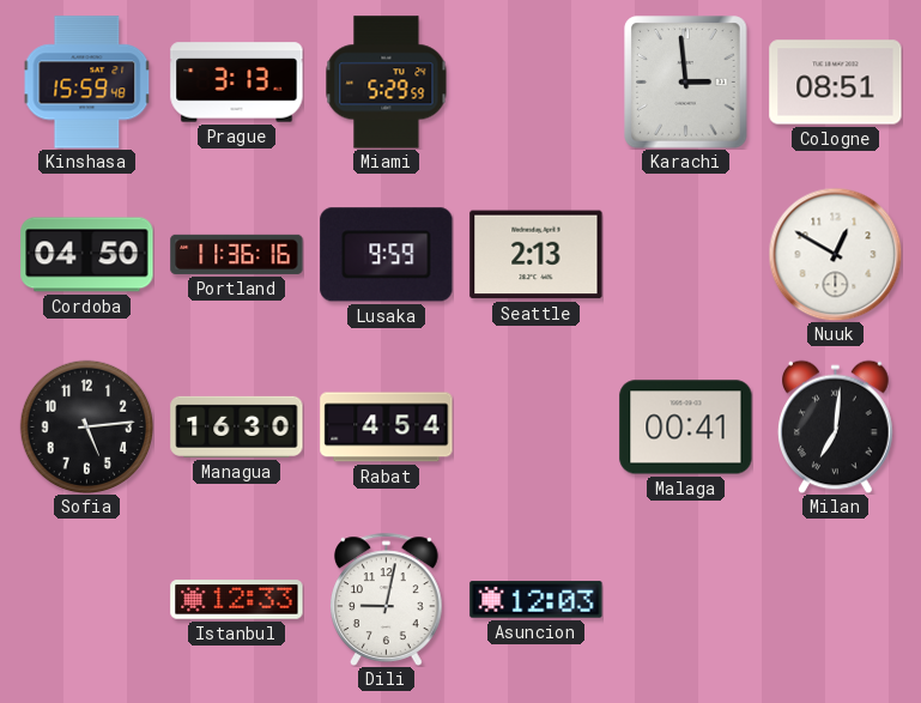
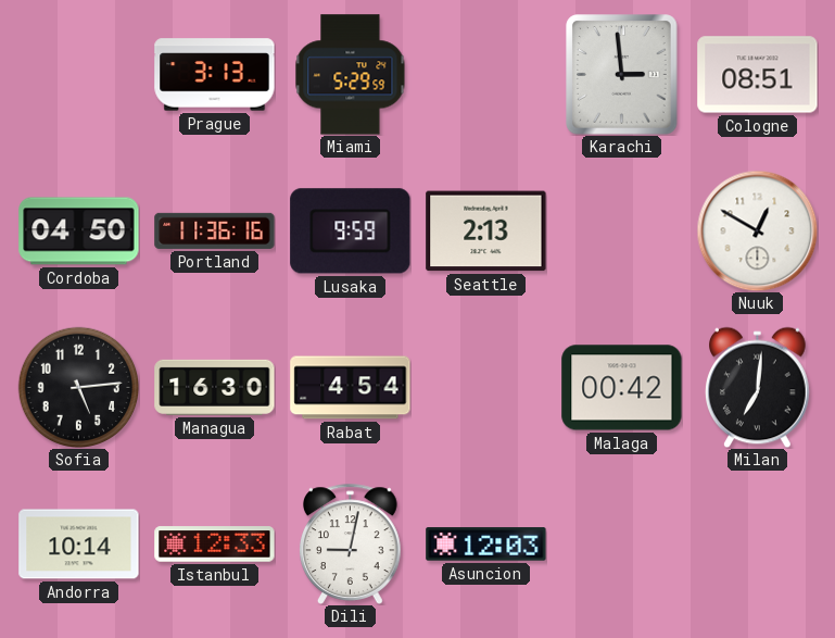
Kinshasa: 15:59 -> none (87, 83)
Malaga: 00:41 -> 00:42 (622, 388)
Andorra: none -> 10:14 (79, 545)
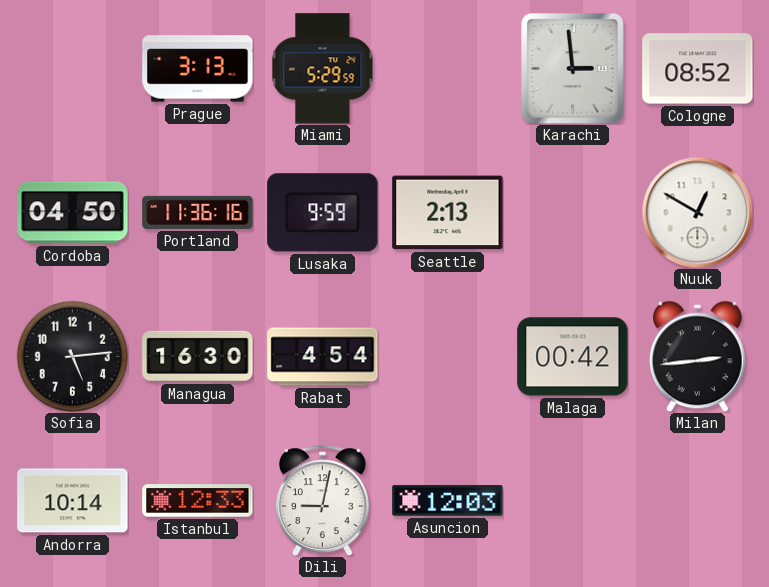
Cologne: 08:51 -> 08:52 (698, 69)
Milan: 7:01 -> 2:44 (698, 356)
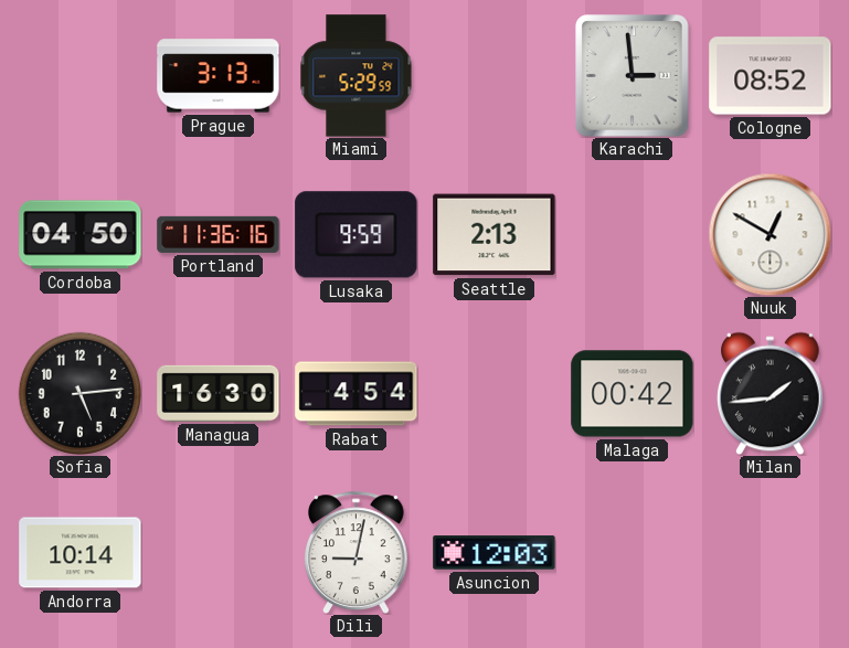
Milan: 2:44 -> 1:44 (771, 393)
Istanbul: 12:33 -> none (198, 501)
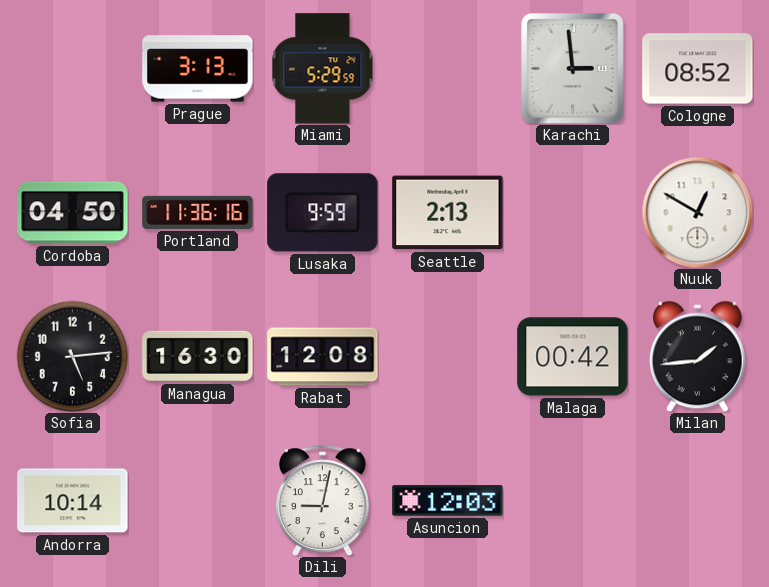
Rabat: 4:54 -> 12:08 (323, 357)
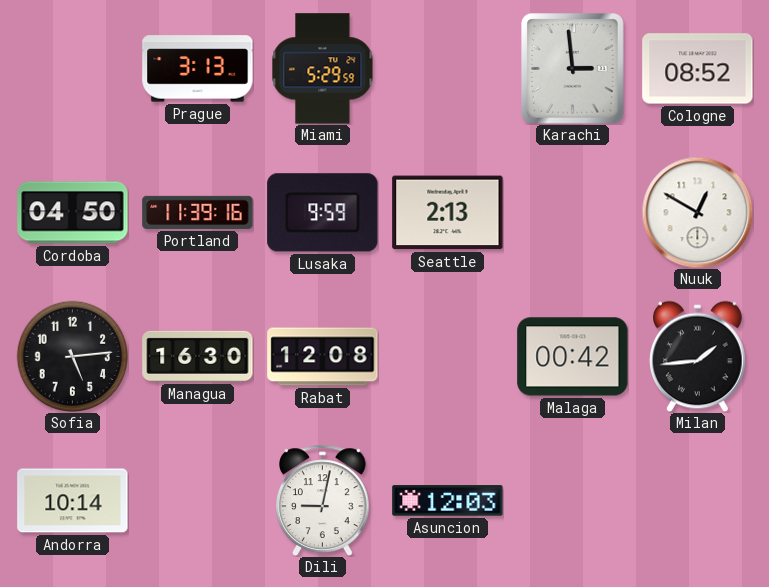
Portland: 11:36 -> 11:39 (198, 212)
